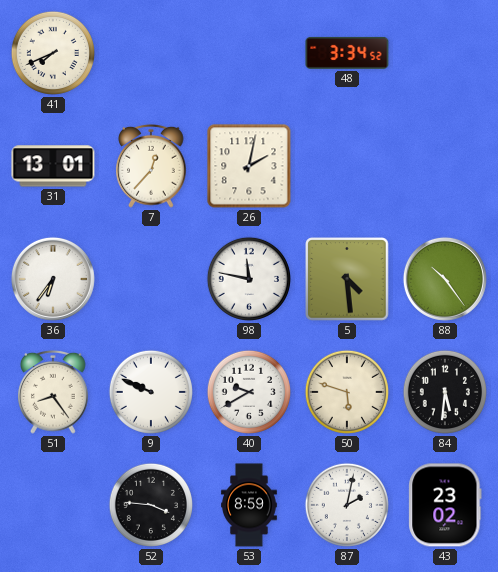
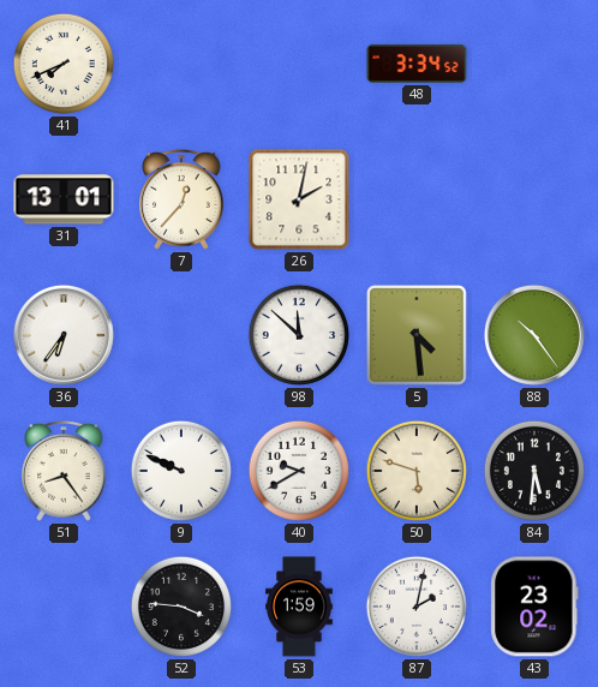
98: 11:47 -> 11:52 (299, 335)
53: 8:59 -> 1:59 (299, 607)
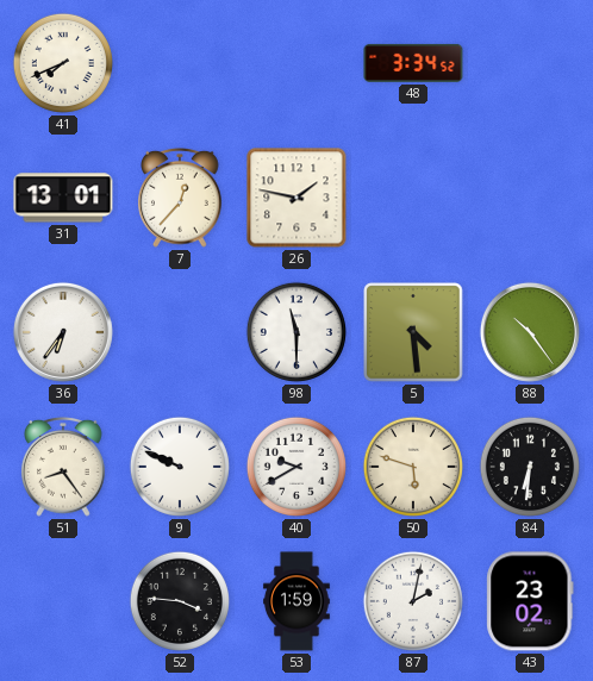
26: 2:02 -> 1:47 (296, 198)
98: 11:52 -> 11:30 (296, 332)
84: 5:31 -> 6:31 (530, 467)
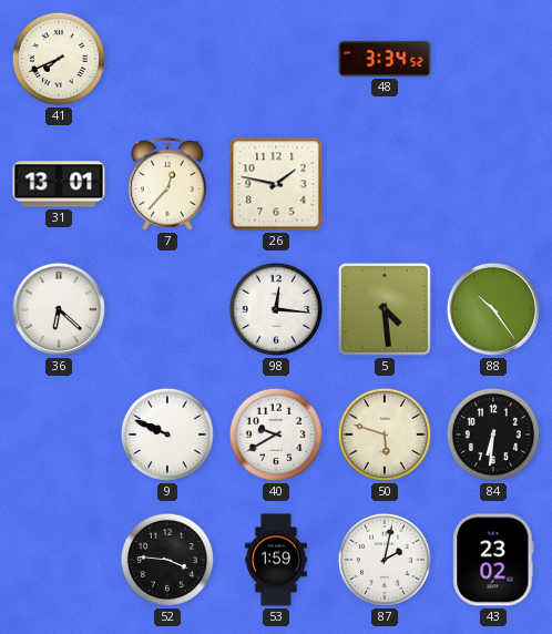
36: 6:36 -> 6:22 (59, 309)
98: 11:30 -> 12:16 (276, 309)
51: 8:24 -> none (64, 467)
